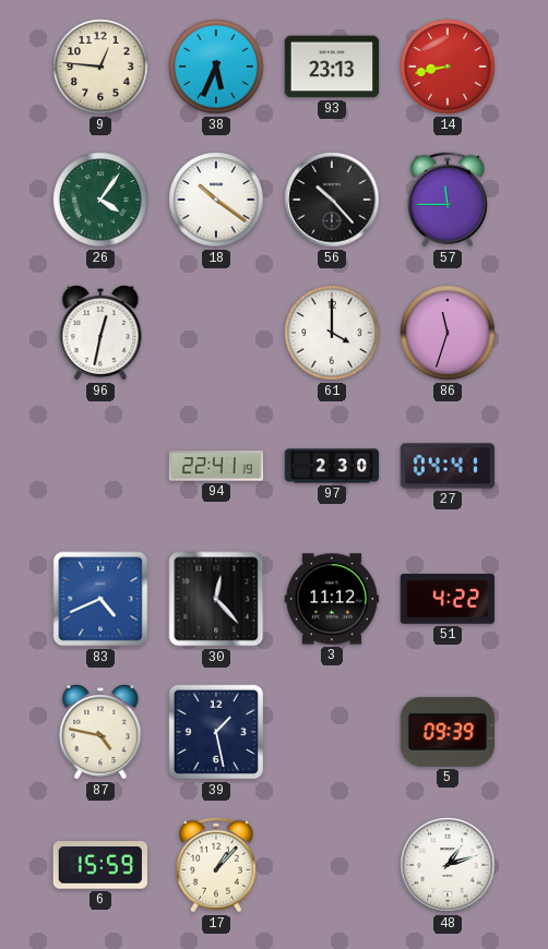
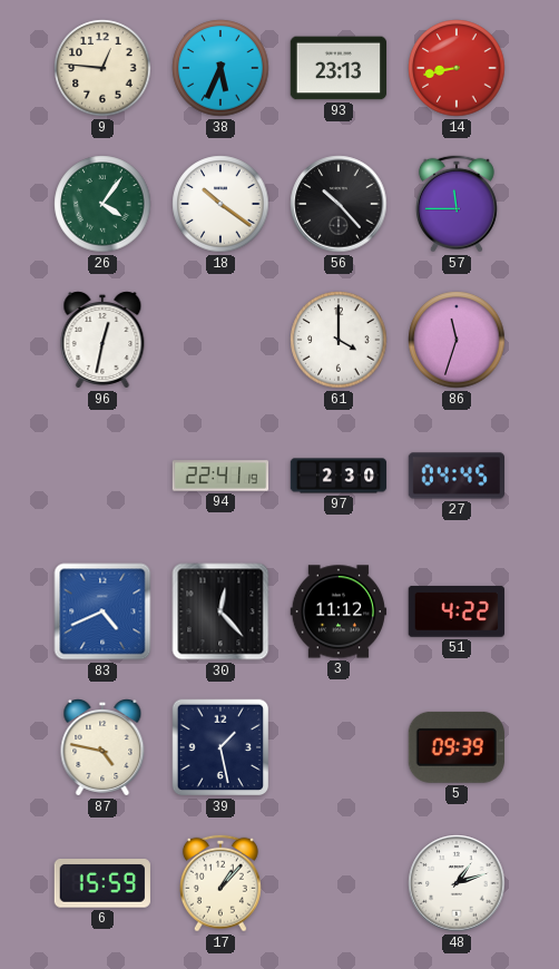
27: 04:41 -> 04:45 (455, 476)
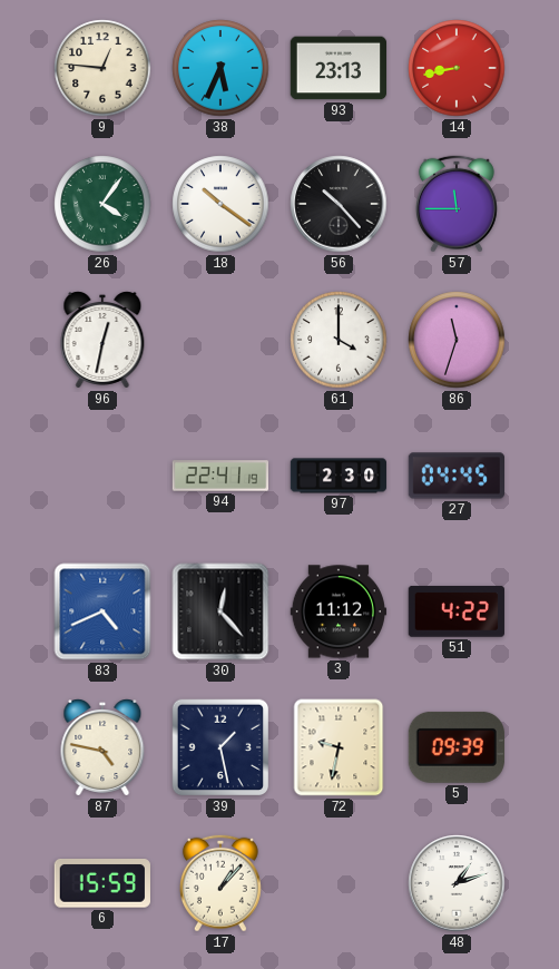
72: none -> 9:32 (339, 747)
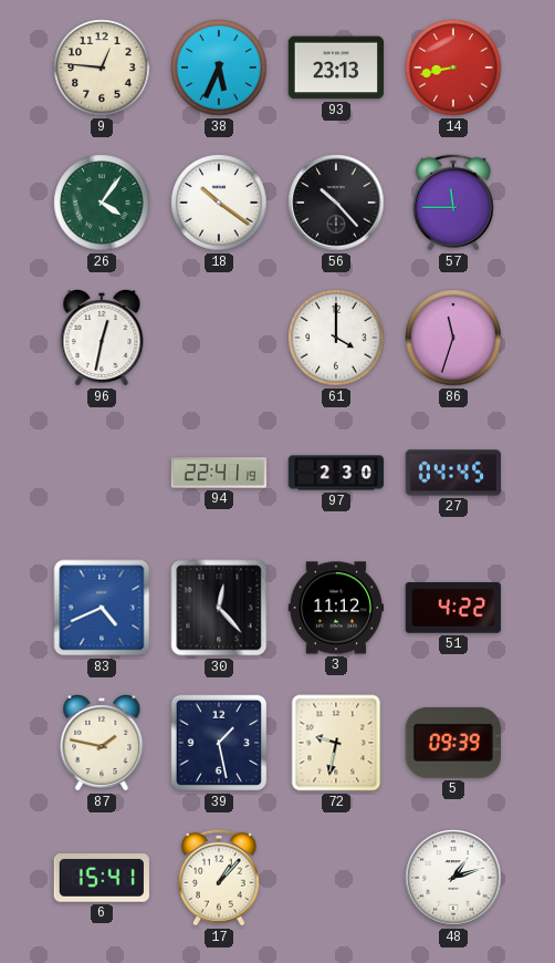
87: 4:47 -> 1:47 (102, 744)
6: 15:59 -> 15:41 (102, 879)
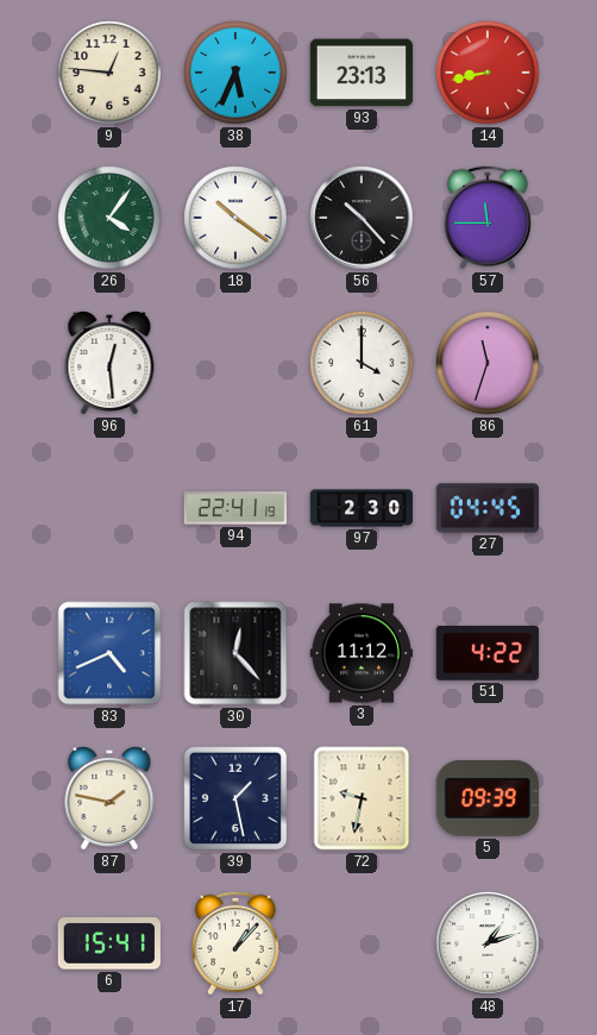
96: 12:32 -> 12:29 (109, 364)
